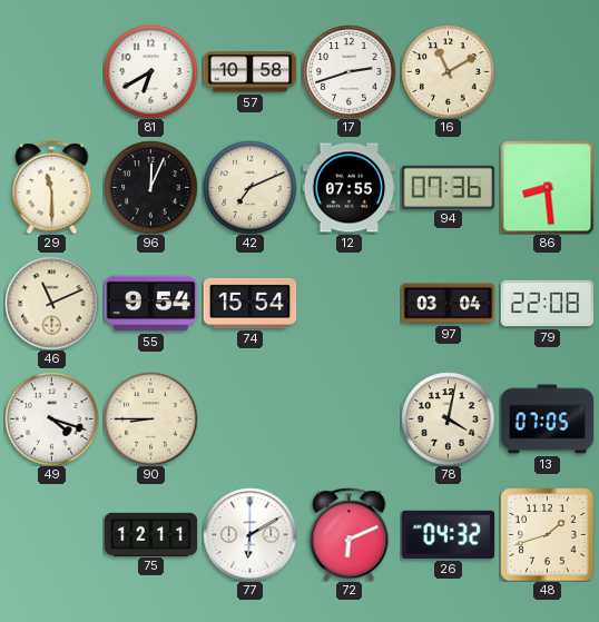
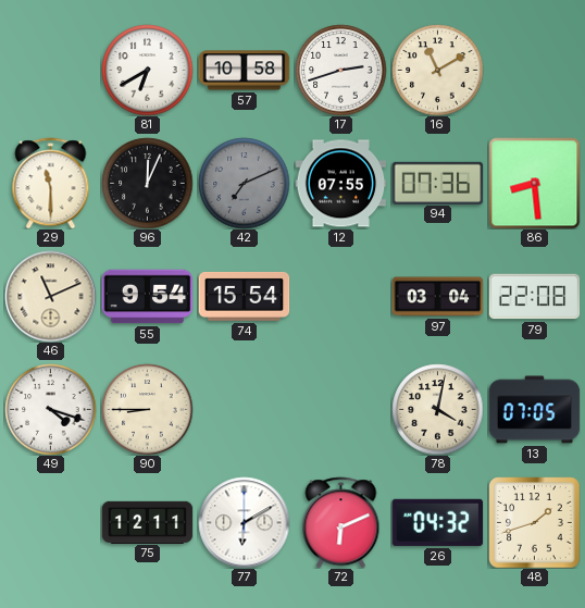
42 dial: cream -> grey (244, 183)
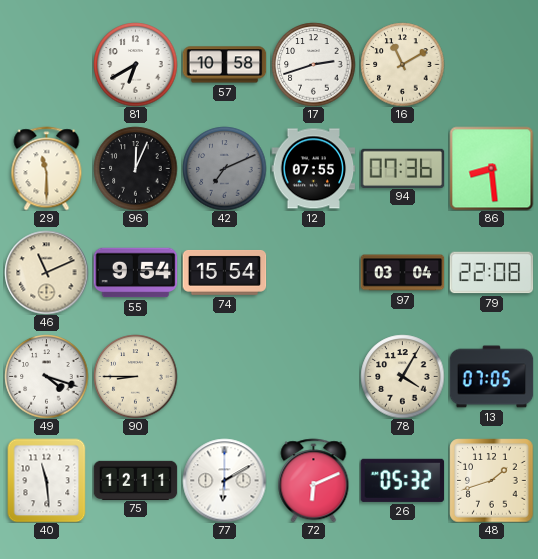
78: 4:02 -> 4:05 (402, 376)
40: none -> 11:29 (47, 480)
26: 04:32 -> 05:32 (402, 480)
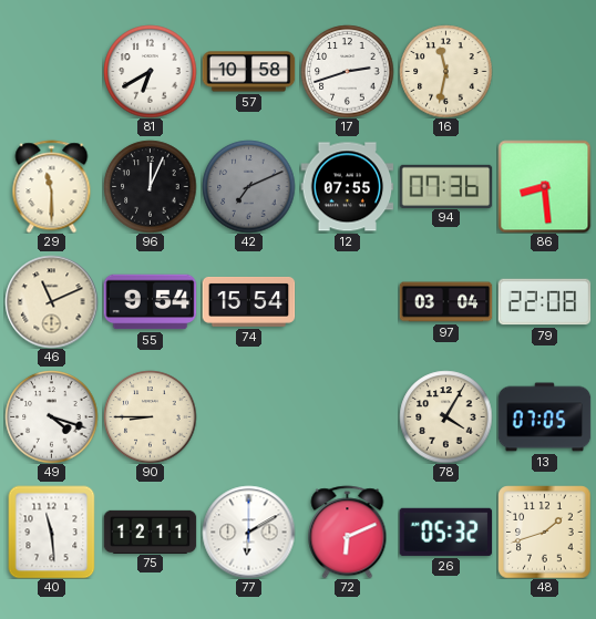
16: 11:10 -> 11:32 (445, 71)
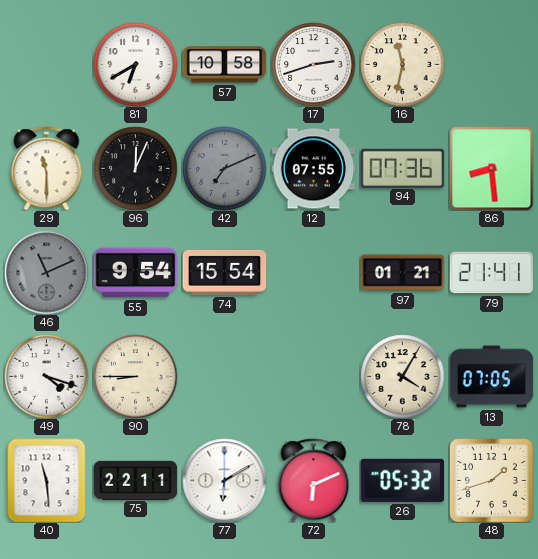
46 dial: cream -> grey (46, 272)
97: 03:04 -> 01:21 (402, 273)
79: 22:08 -> 21:41 (491, 273)
75: 12:11 -> 22:11 (135, 480)
